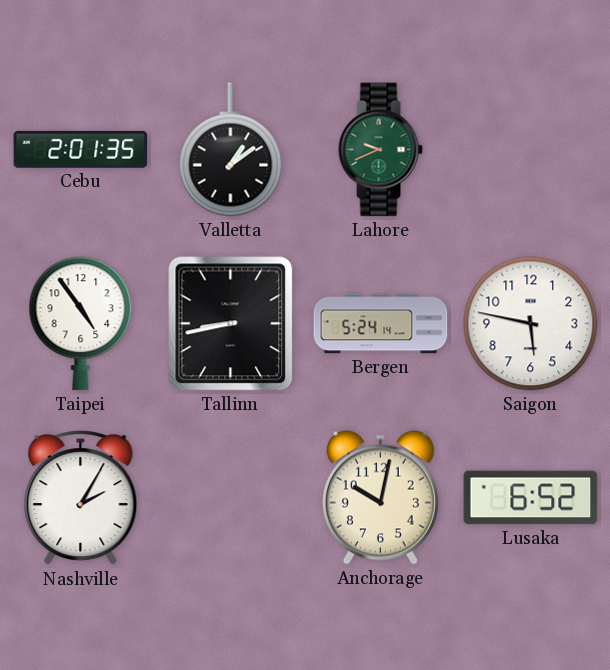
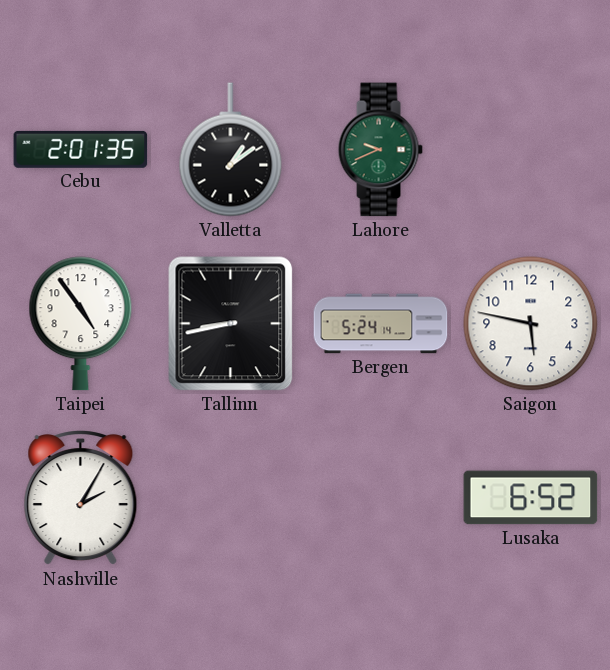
Anchorage: 10:02 -> none (380, 497)
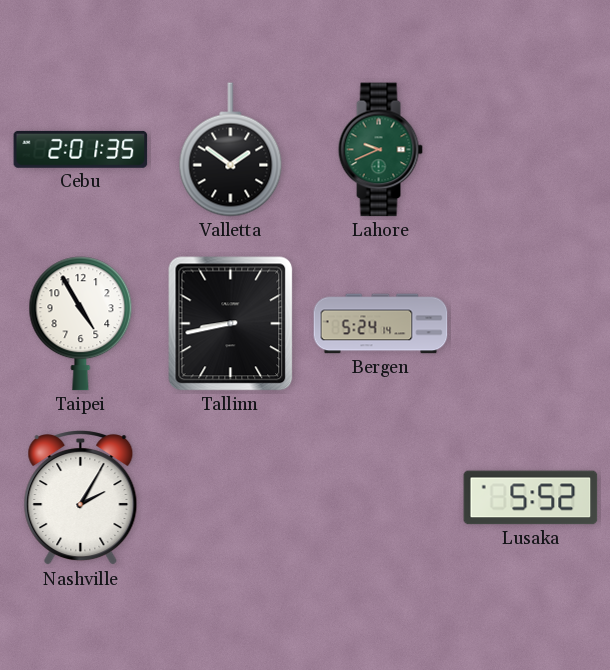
Valletta: 1:09 -> 1:51 (231, 150)
Taipei: 4:54 -> 4:55 (81, 324)
Saigon: 5:47 -> none (531, 324)
Lusaka: 6:52 -> 5:52 (531, 498)
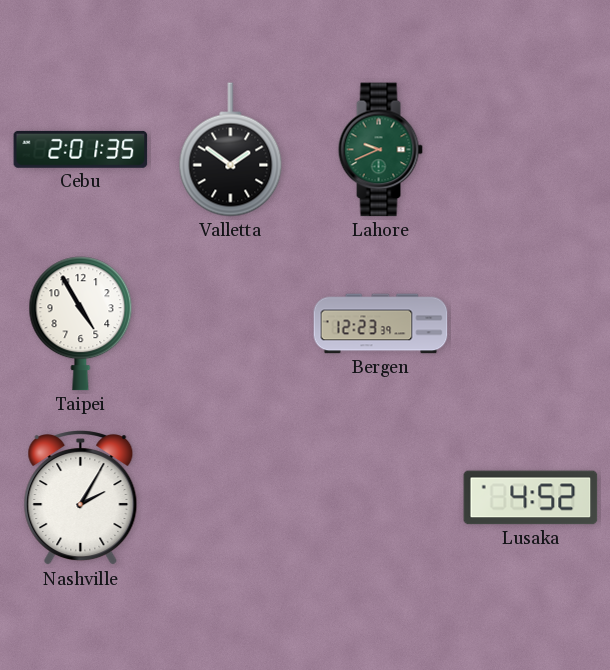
Tallinn: 8:43 -> none (231, 324)
Bergen: 5:24 -> 12:23 (381, 324)
Lusaka: 5:52 -> 4:52 (531, 498)
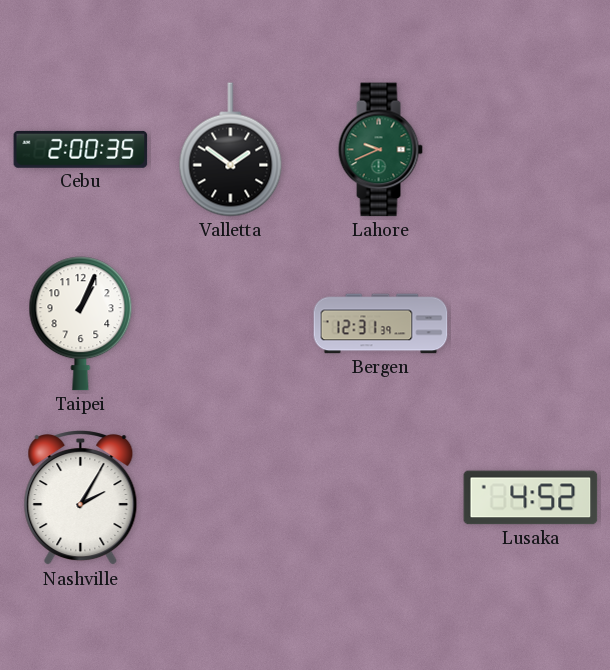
Cebu: 2:01 -> 2:00 (81, 149)
Taipei: 4:55 -> 1:04 (81, 324)
Bergen: 12:23 -> 12:31 (381, 324)
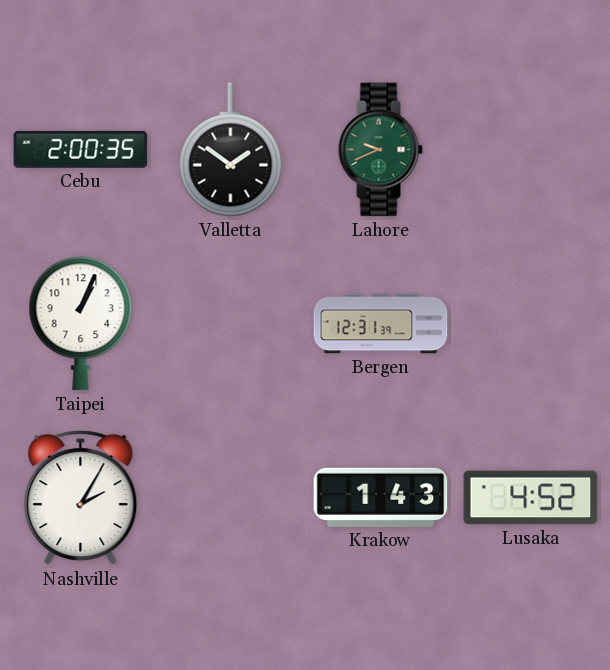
Krakow: none -> 1:43 (381, 497)
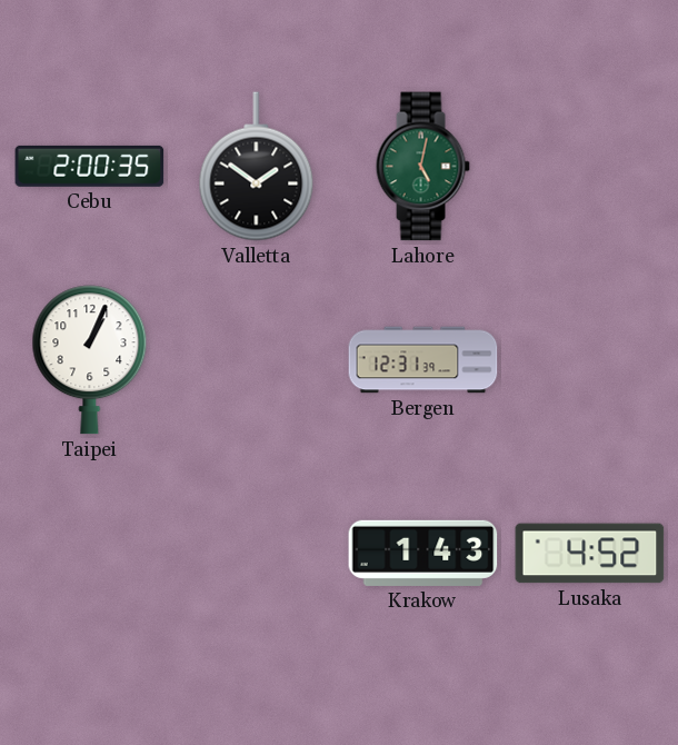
Lahore: 9:41 -> 5:02 (422, 167)
Nashville: 2:05 -> none (81, 499)
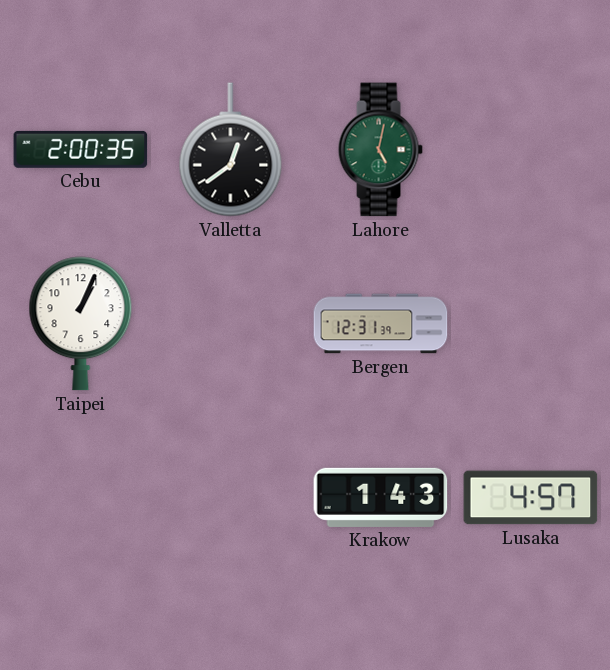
Valletta: 1:51 -> 12:39 (231, 150)
Lusaka: 4:52 -> 4:57 (531, 498)
